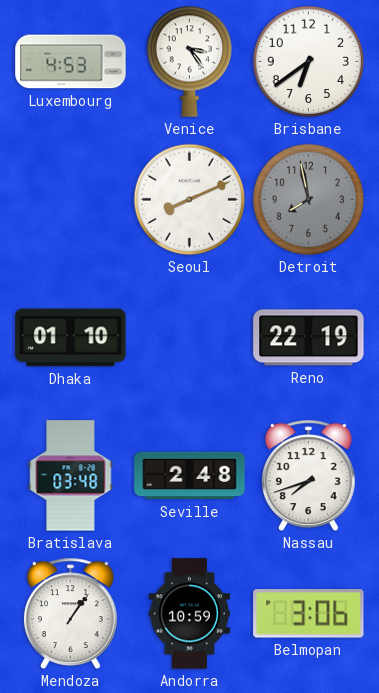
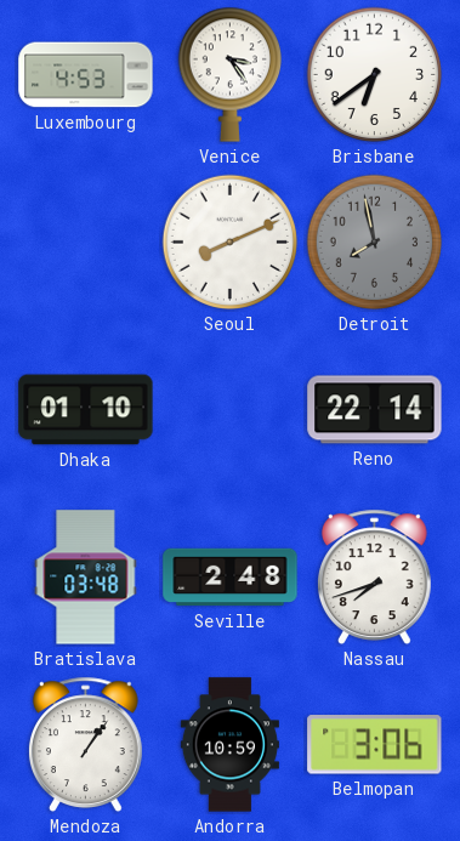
Reno: 22:19 -> 22:14 (375, 410)
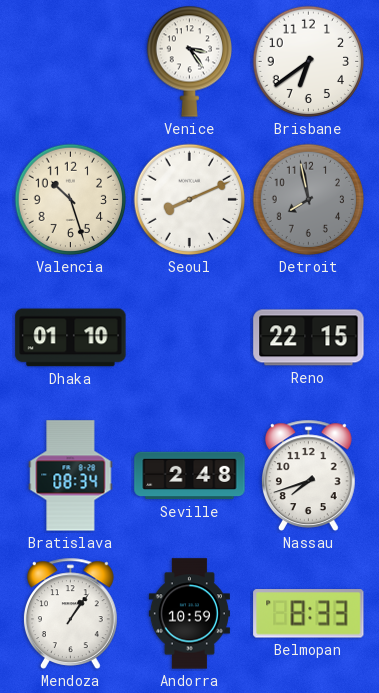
Luxembourg: 4:53 -> none (86, 75)
Valencia: none -> 10:27 (71, 200)
Reno: 22:14 -> 22:15 (309, 338)
Bratislava: 03:48 -> 08:34 (71, 476)
Belmopan: 3:06 -> 8:33 (309, 614)
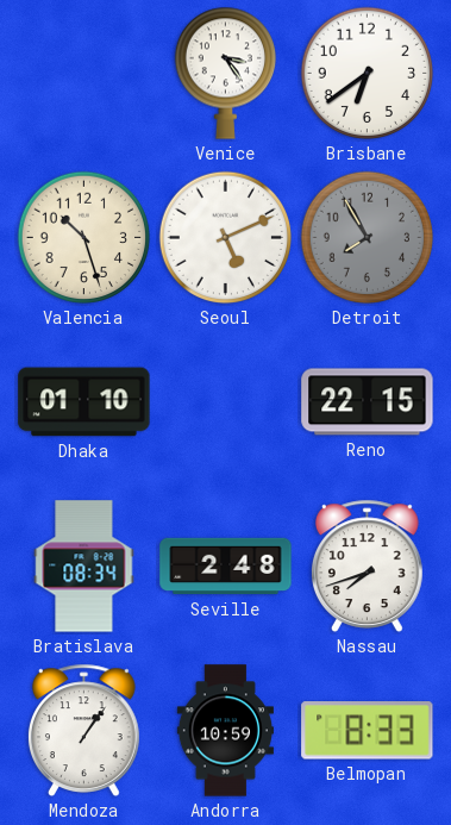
Seoul: 8:11 -> 5:11 (226, 238)
Detroit: 7:58 -> 7:55 (368, 238)
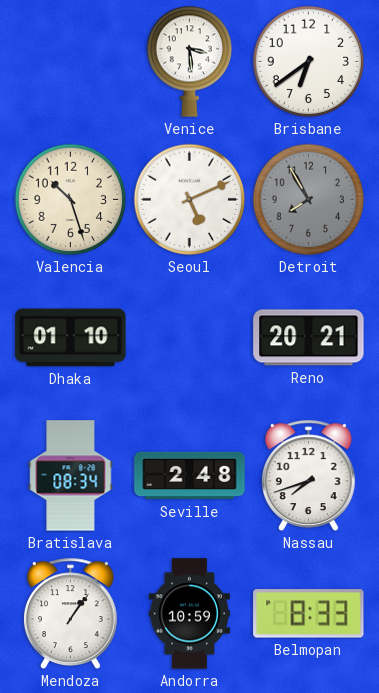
Venice: 3:24 -> 3:29 (189, 61)
Reno: 22:15 -> 20:21 (309, 338)
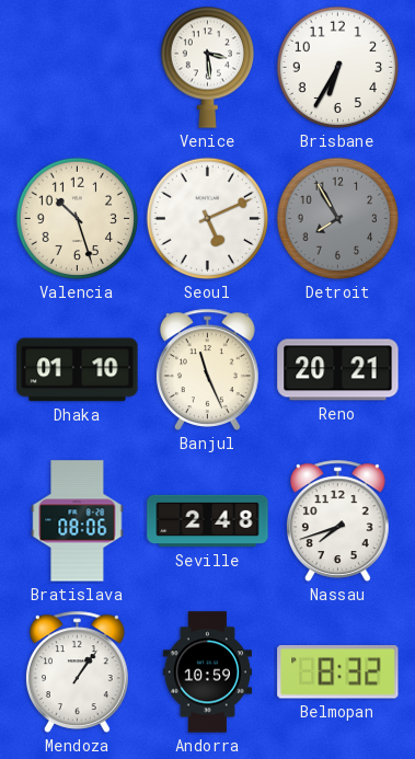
Brisbane: 6:39 -> 6:35 (338, 68)
Banjul: none -> 11:26 (208, 369)
Bratislava: 08:34 -> 08:06 (78, 521)
Belmopan: 8:33 -> 8:32 (338, 672)
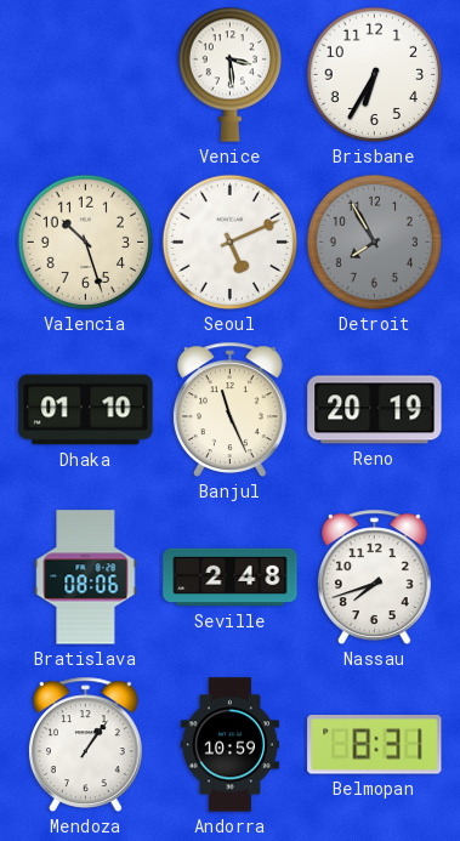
Reno: 20:21 -> 20:19 (375, 410)
Belmopan: 8:32 -> 8:31 (375, 745)
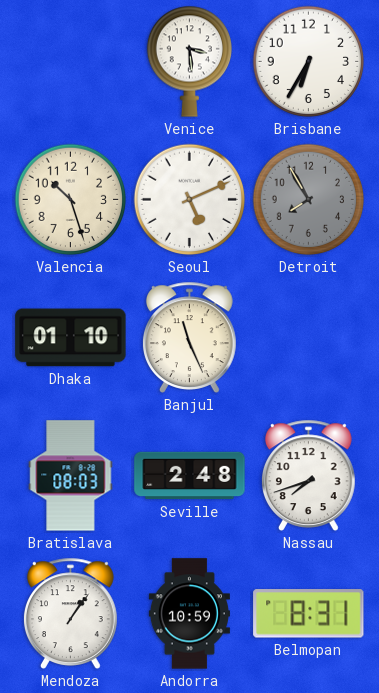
Reno: 20:19 -> none (375, 410)
Bratislava: 08:06 -> 08:03 (71, 476)
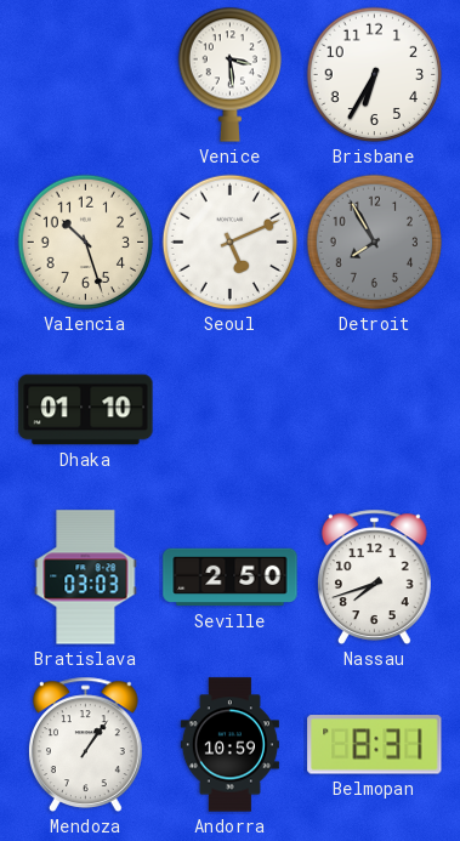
Banjul: 11:26 -> none (190, 337)
Bratislava: 08:03 -> 03:03 (86, 578)
Seville: 2:48 -> 2:50 (231, 578)
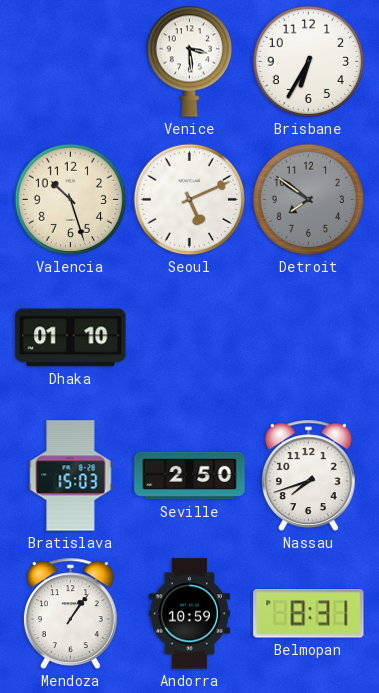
Detroit: 7:55 -> 7:51 (309, 200)
Bratislava: 03:03 -> 15:03 (71, 476)
